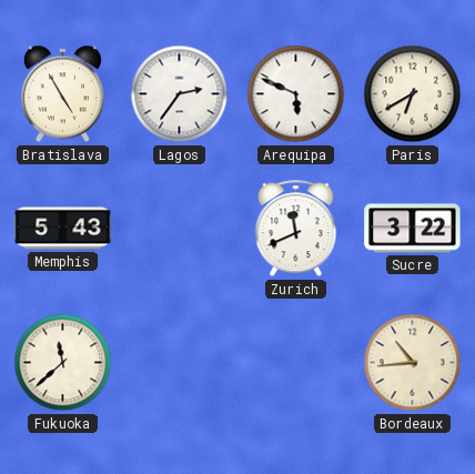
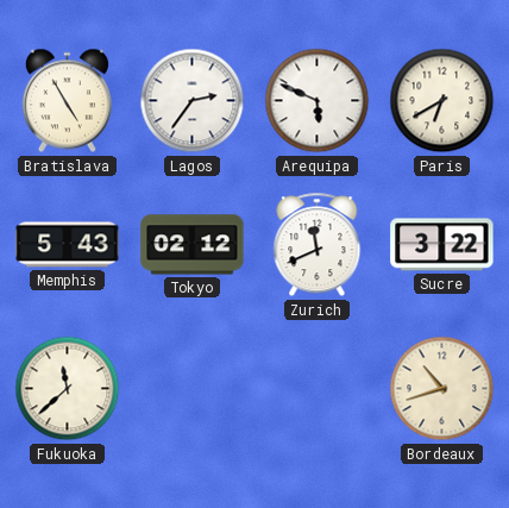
Tokyo: none -> 02:12 (193, 245)
Bordeaux: 10:44 -> 10:42 (442, 389)
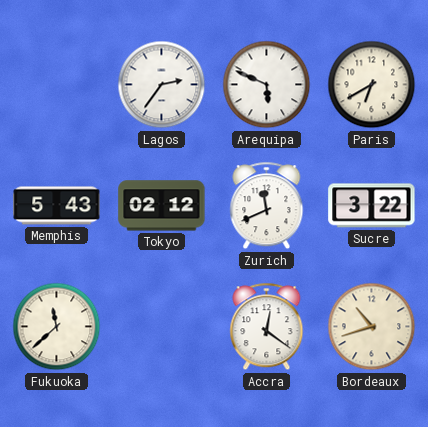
Bratislava: 4:55 -> none (67, 101)
Accra: none -> 12:21 (267, 327)
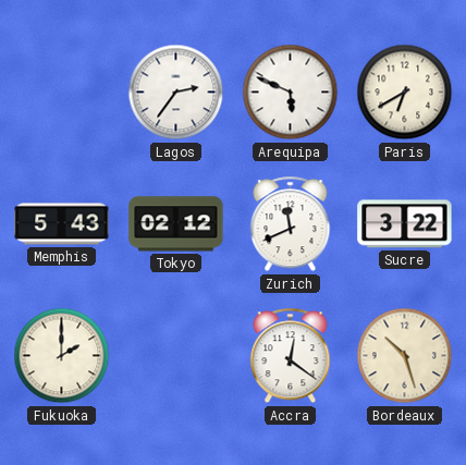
Fukuoka: 11:38 -> 2:00 (62, 356)
Bordeaux: 10:42 -> 10:27 (405, 356)
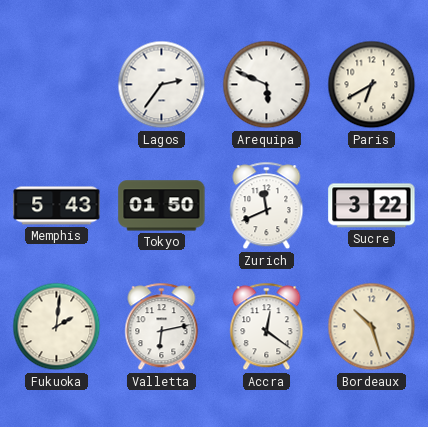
Tokyo: 02:12 -> 01:50 (162, 206)
Fukuoka: 2:00 -> 2:01 (57, 327)
Valletta: none -> 6:13 (162, 327)
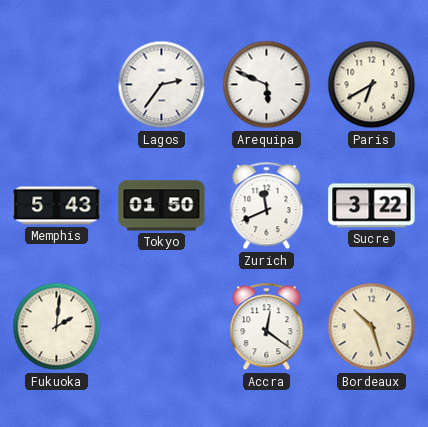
Valletta: 6:13 -> none (162, 327)
